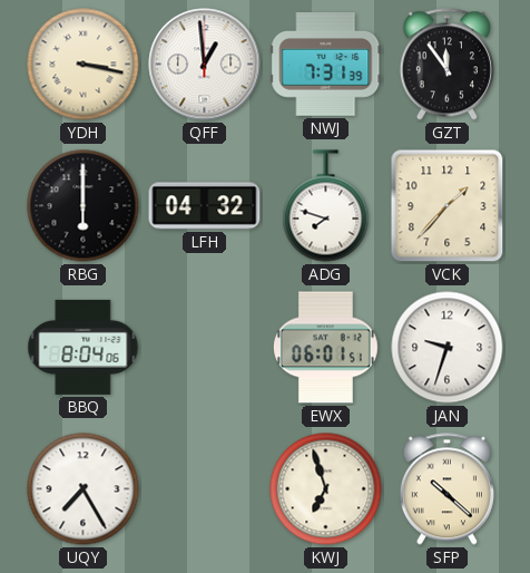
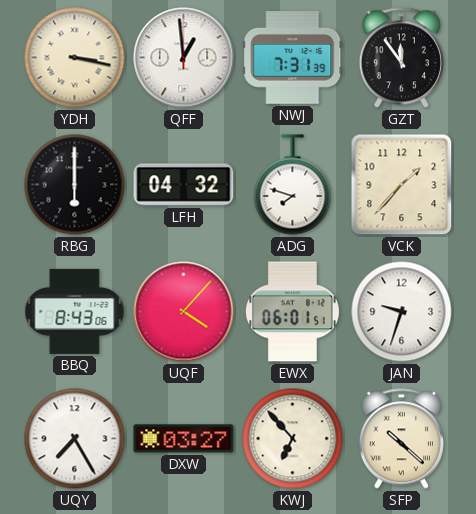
BBQ: 8:04 -> 8:43 (75, 311)
UQF: none -> 4:07 (184, 312)
DXW: none -> 03:27 (184, 439)
KWJ: 6:57 -> 6:53 (293, 439)
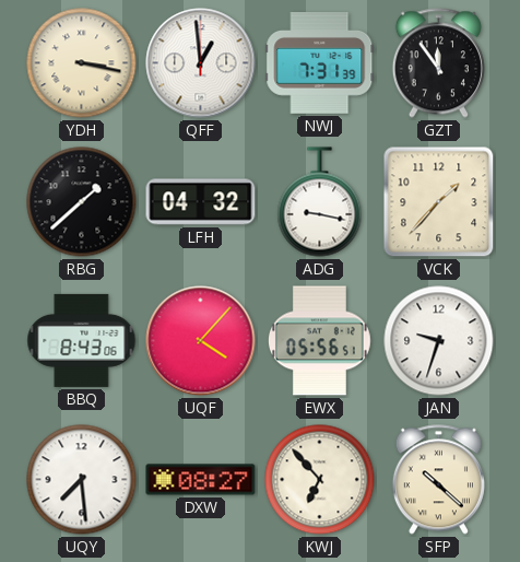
RBG: 6:00 -> 1:38 (82, 202)
ADG: 7:48 -> 9:17 (320, 202)
EWX: 06:01 -> 05:56 (320, 341)
UQY: 7:25 -> 7:29 (82, 480)
DXW: 03:27 -> 08:27 (201, 480)
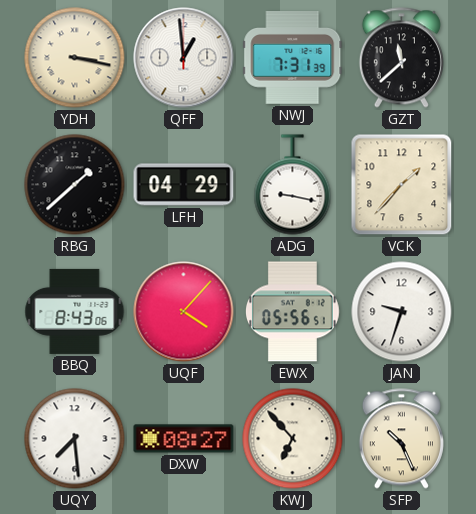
GZT: 11:54 -> 11:38 (401, 58)
LFH: 04:32 -> 04:29 (184, 185)
SFP: 10:22 -> 10:26 (401, 439)
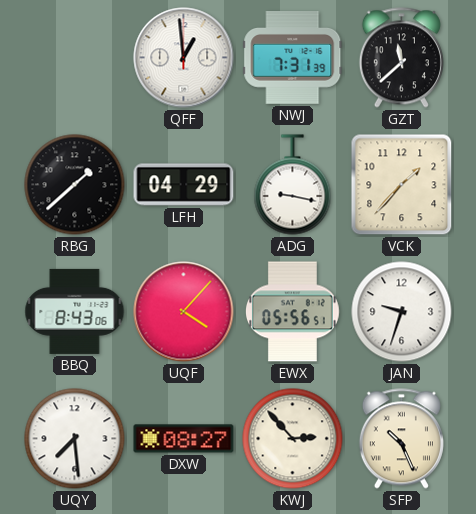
YDH: 3:17 -> none (75, 58)
KWJ: 6:53 -> 2:53 (293, 439)
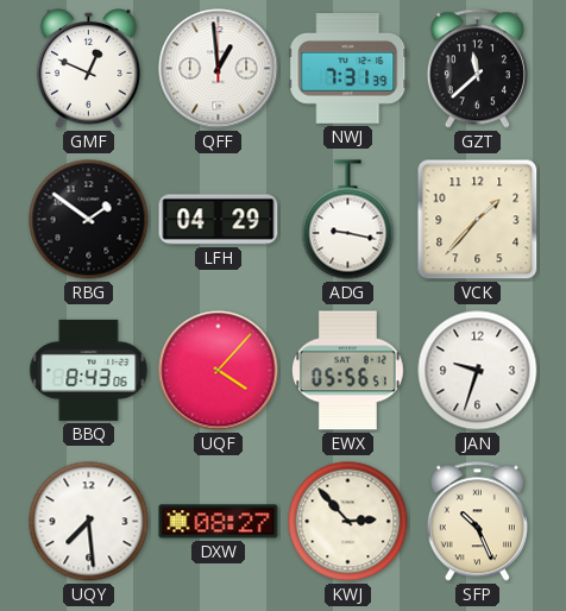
GMF: none -> 12:49 (88, 69)
RBG: 1:38 -> 1:51 (89, 220)
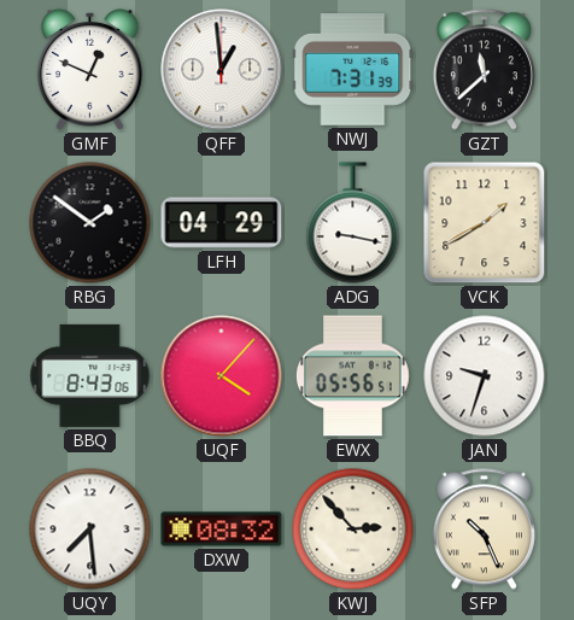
VCK: 1:37 -> 1:40 (485, 223)
DXW: 08:27 -> 08:32 (222, 530)
